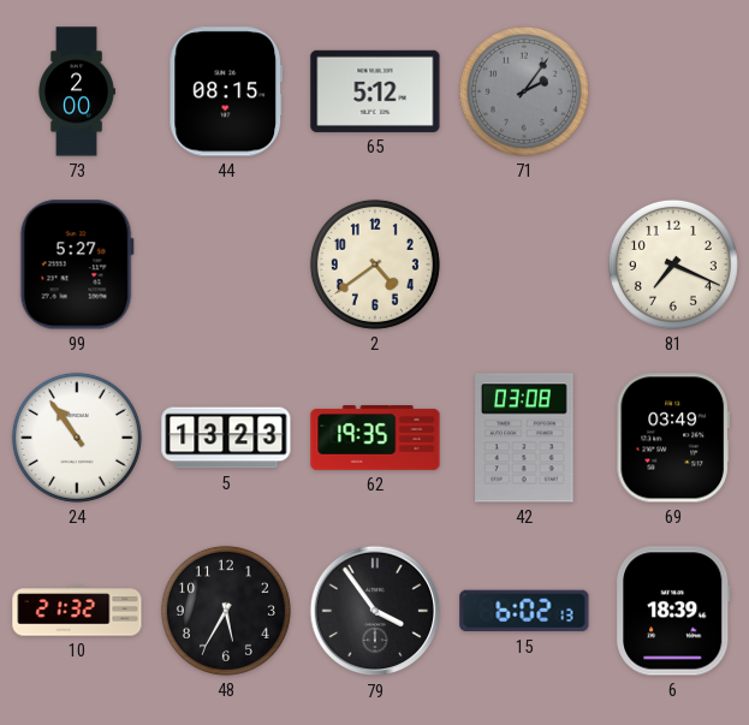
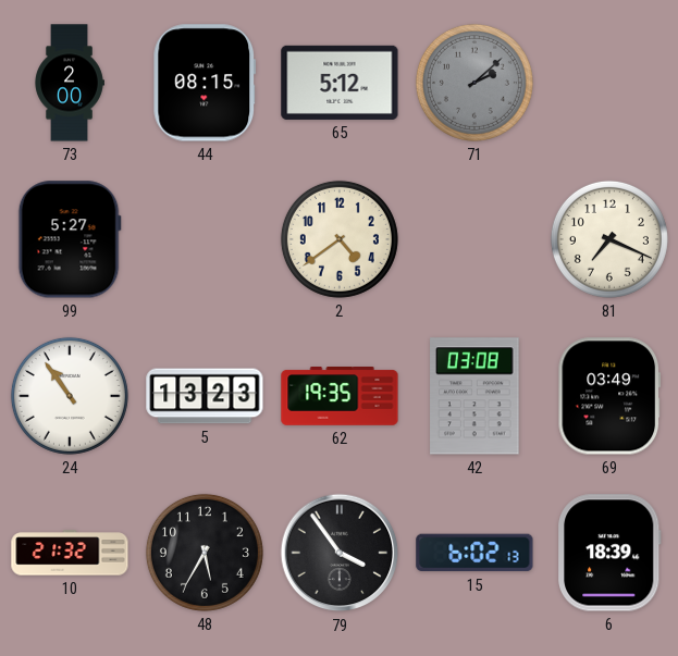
71: 2:06 -> 2:08 (474, 83)
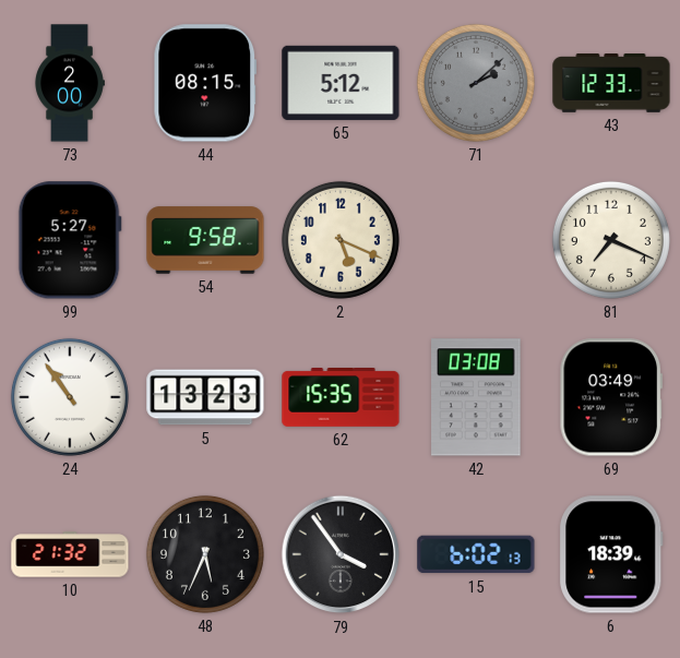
43: none -> 12:33 (611, 83)
54: none -> 9:58 (205, 240)
2: 4:39 -> 5:19 (341, 240)
62: 19:35 -> 15:35 (341, 398)
48: 5:35 -> 5:34 (205, 554)
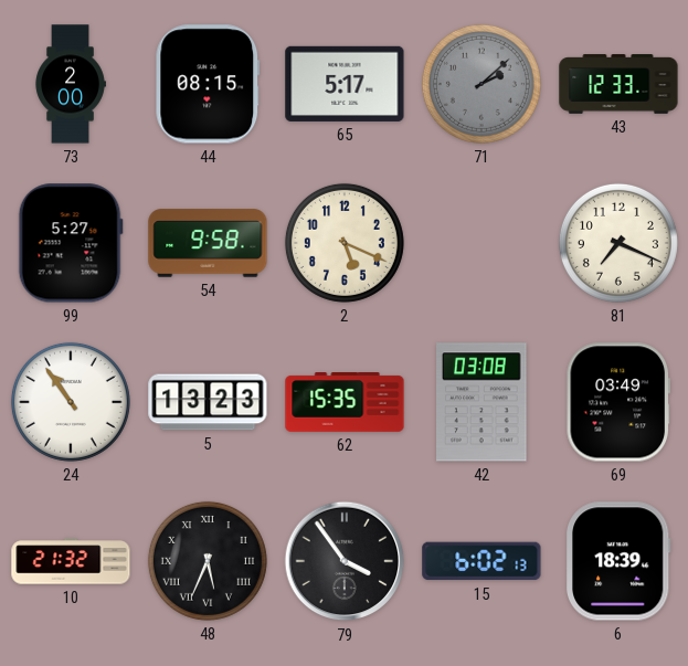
65: 5:12 -> 5:17 (345, 84)
48 numerals: Arabic -> Roman (208, 561)
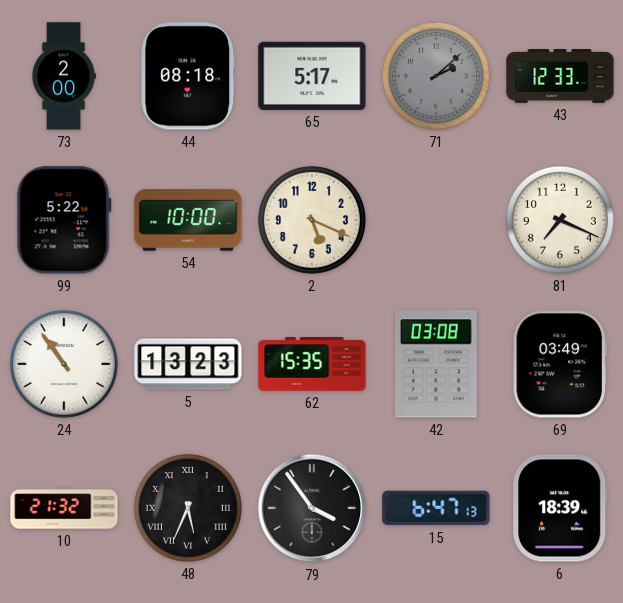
44: 08:15 -> 08:18 (188, 76)
99: 5:27 -> 5:22 (64, 220)
54: 9:58 -> 10:00 (188, 220)
15: 6:02 -> 6:47 (436, 508)
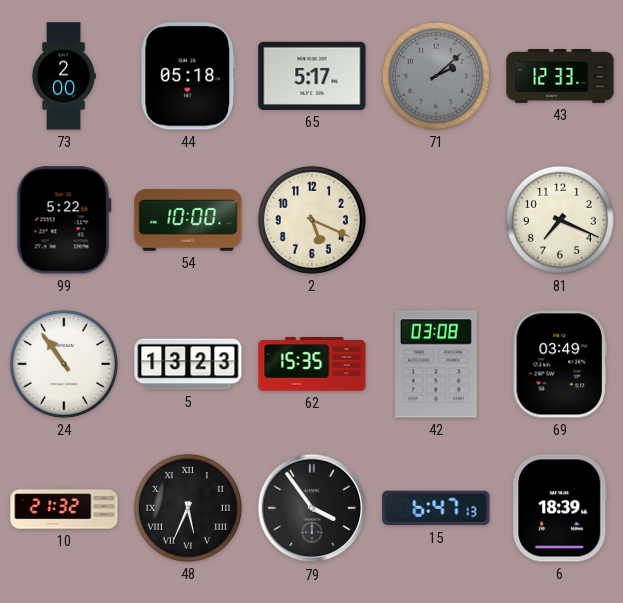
44: 08:18 -> 05:18 (188, 76)
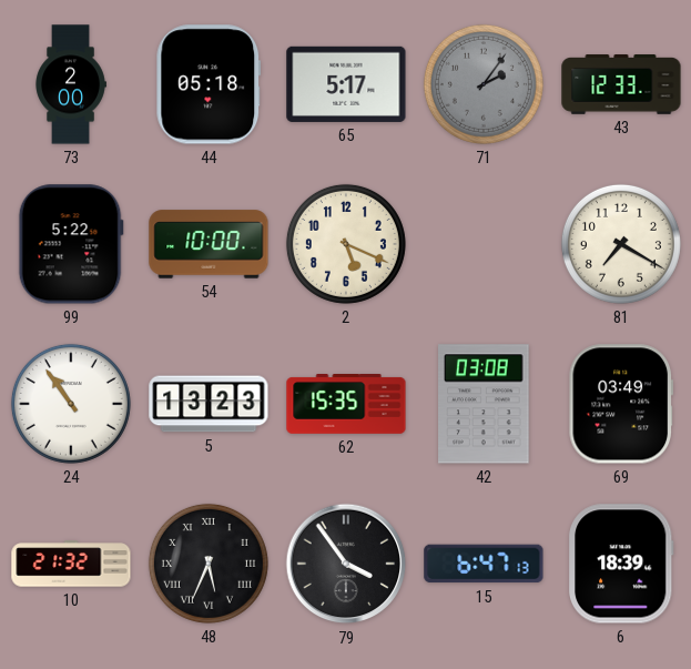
71: 2:08 -> 2:06 (484, 84)
81: 7:19 -> 7:20 (621, 244)
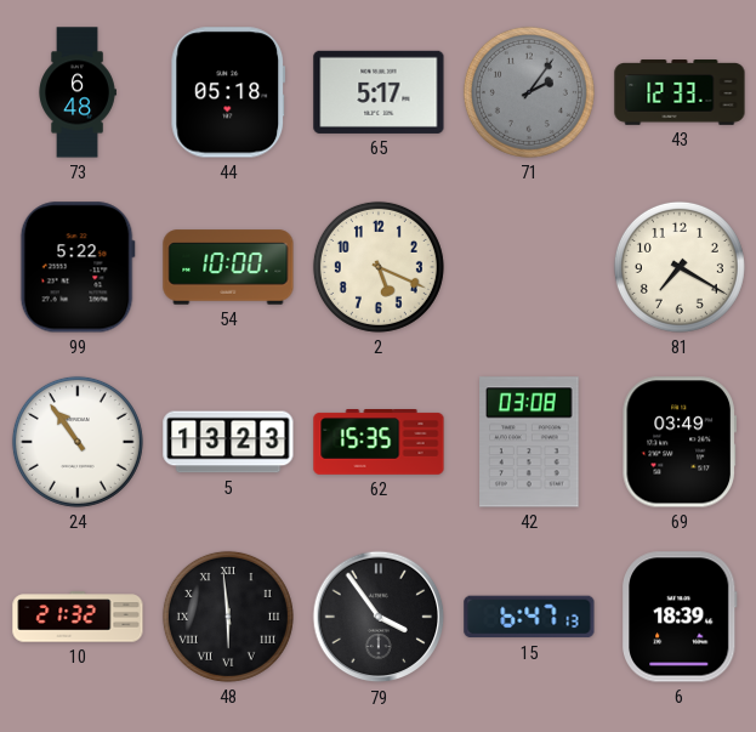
73: 2:00 -> 6:48 (78, 92)
48: 5:34 -> 5:59 (228, 617)
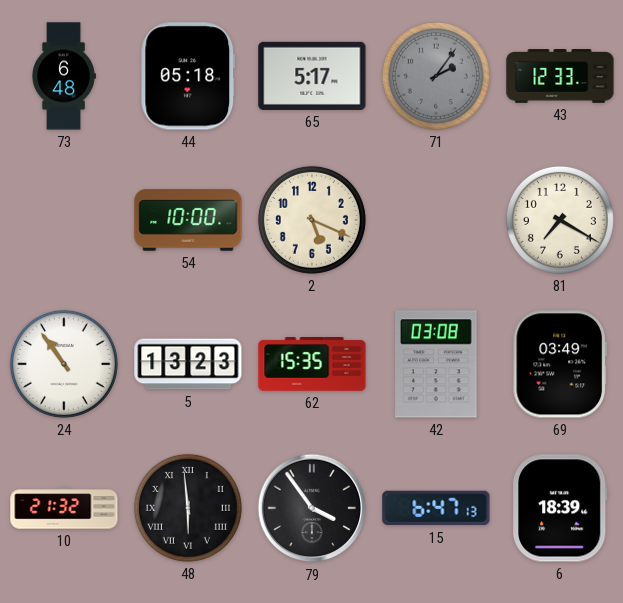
99: 5:22 -> none (78, 267)
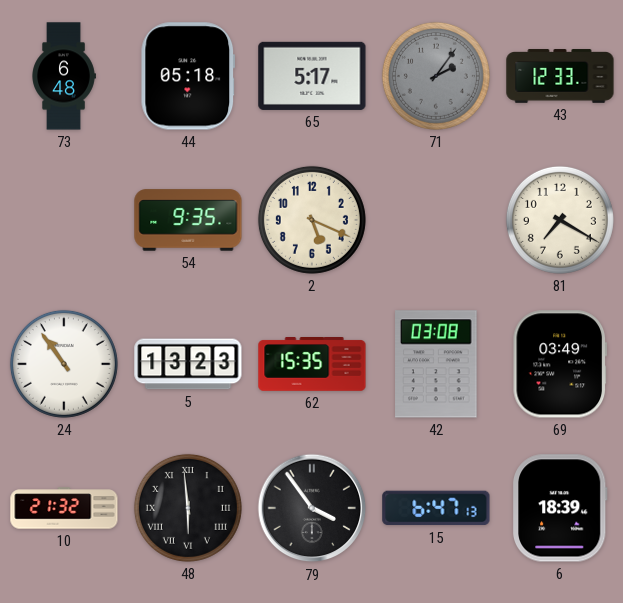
54: 10:00 -> 9:35 (188, 220)
